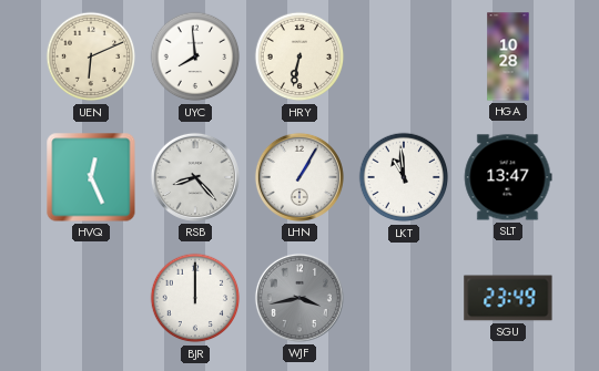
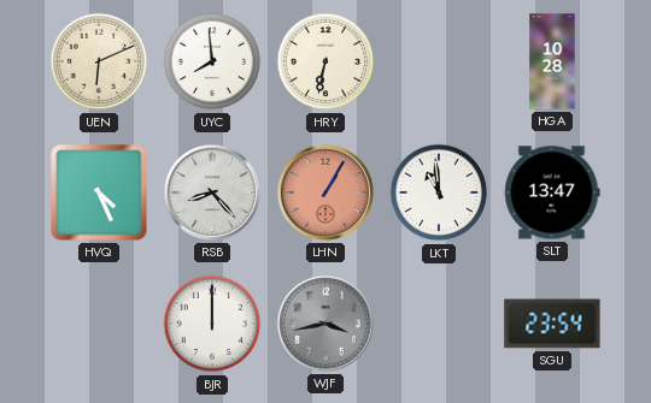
HVQ: 12:26 -> 4:26 (99, 192)
LHN dial: white -> salmon (325, 192)
SGU: 23:49 -> 23:54 (552, 324)
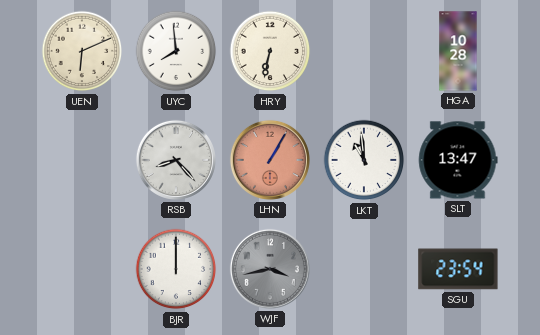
HVQ: 4:26 -> none (99, 192)
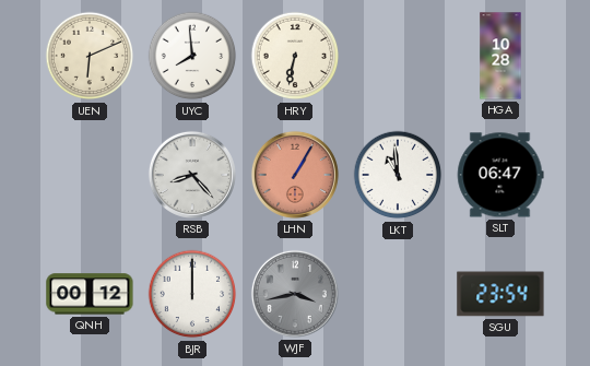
SLT: 13:47 -> 06:47 (500, 175)
QNH: none -> 00:12 (90, 294)
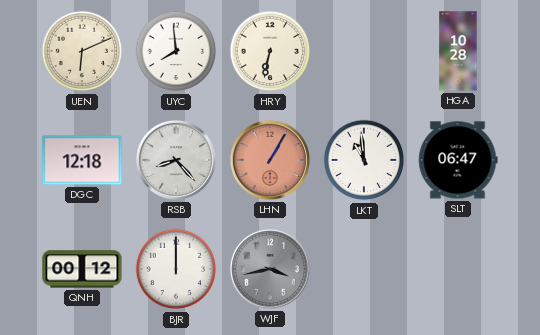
DGC: none -> 12:18 (82, 160)
SGU: 23:54 -> none (500, 294)
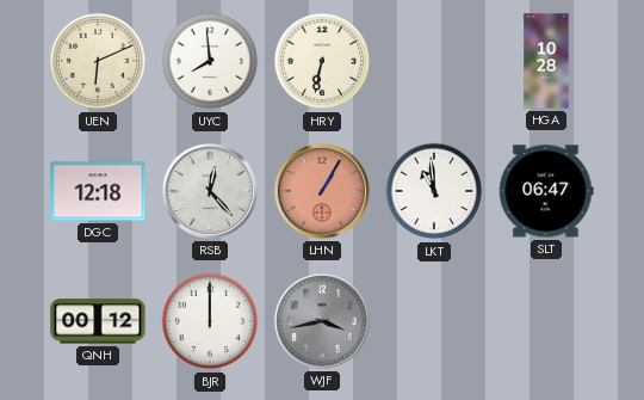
RSB: 8:23 -> 12:23 (210, 191)
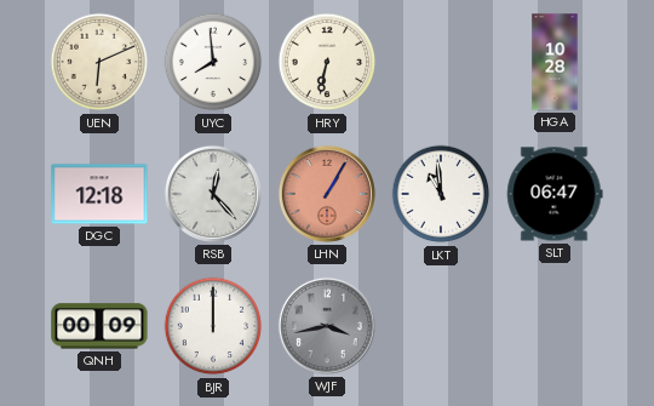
QNH: 00:12 -> 00:09 (99, 326)
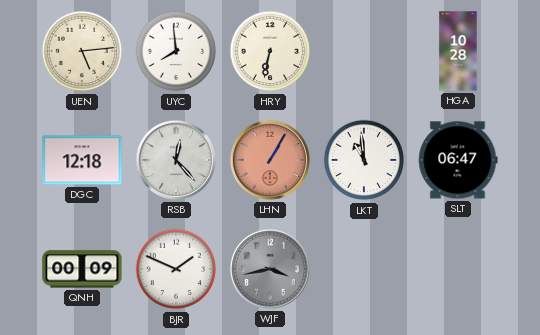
UEN: 6:11 -> 5:14 (82, 51)
BJR: 12:00 -> 1:49 (176, 269)
